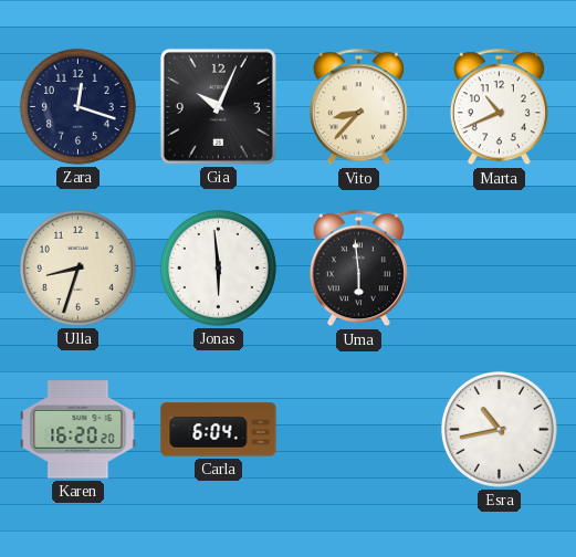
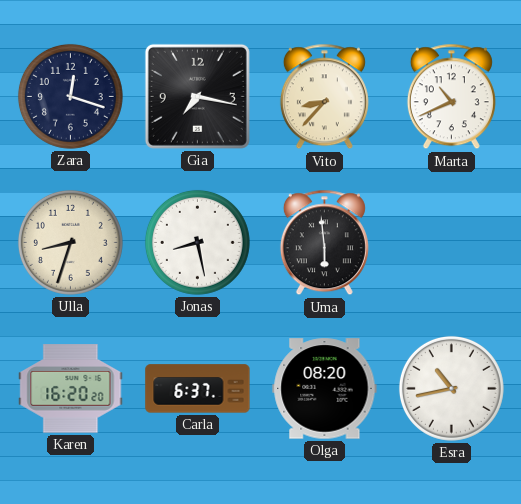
Gia: 10:04 -> 7:17 (197, 96)
Jonas: 5:59 -> 8:28 (197, 242)
Carla: 6:04 -> 6:37 (198, 389)
Olga: none -> 08:20 (325, 389)
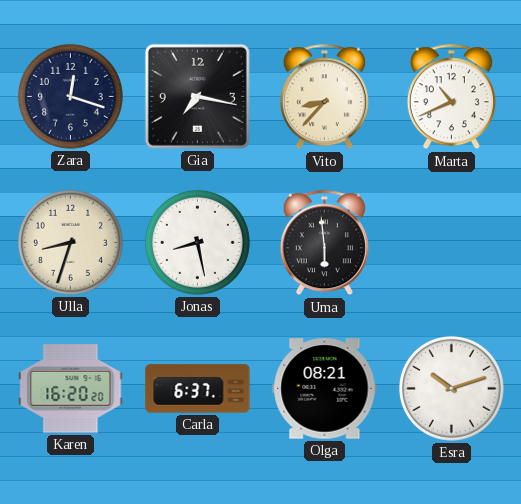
Olga: 08:20 -> 08:21 (325, 389)
Esra: 10:43 -> 10:12 (451, 388)
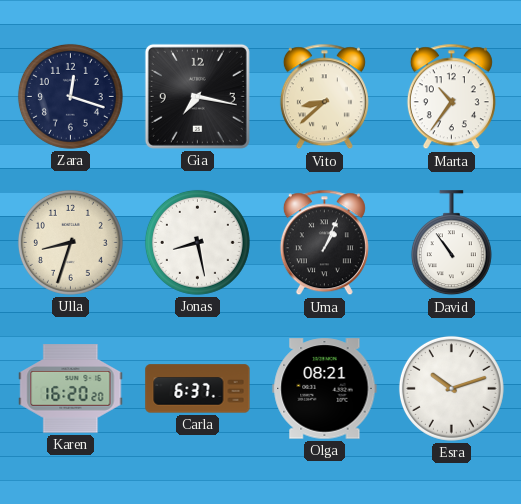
Vito: 8:37 -> 8:38 (324, 97)
Marta: 10:41 -> 10:36 (451, 97)
Uma: 5:59 -> 1:04 (324, 243)
David: none -> 10:54 (451, 243)
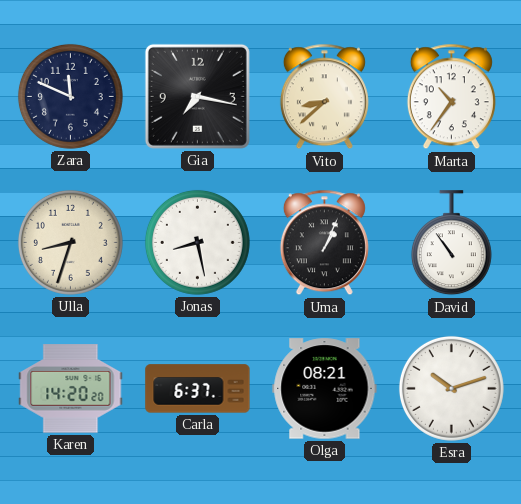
Zara: 12:18 -> 11:49 (70, 96)
Karen: 16:20 -> 14:20 (71, 389)
